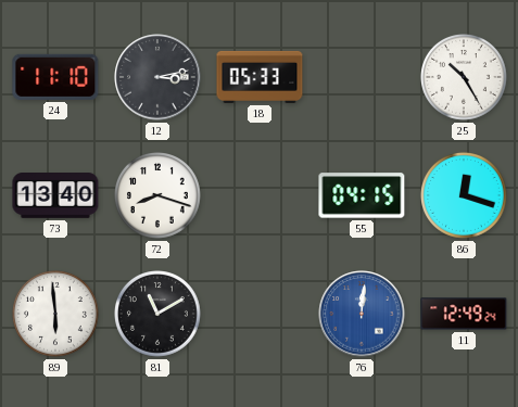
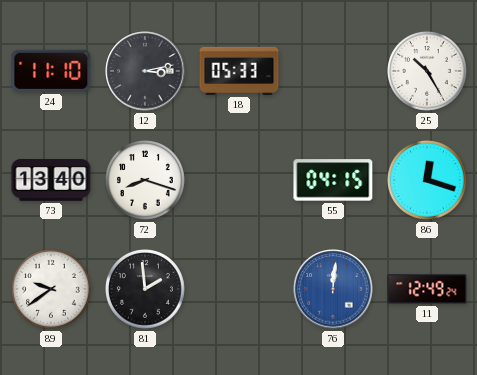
89: 5:59 -> 9:39 (52, 290)
81: 11:10 -> 1:59 (146, 290)
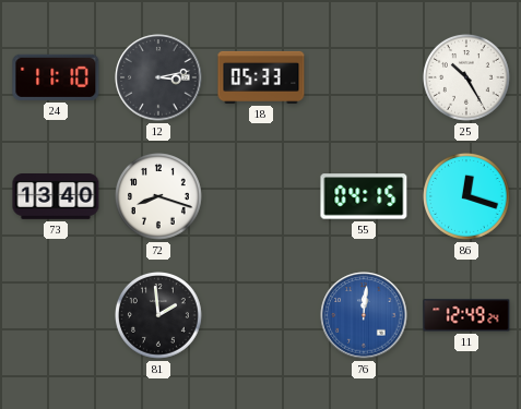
89: 9:39 -> none (52, 290)
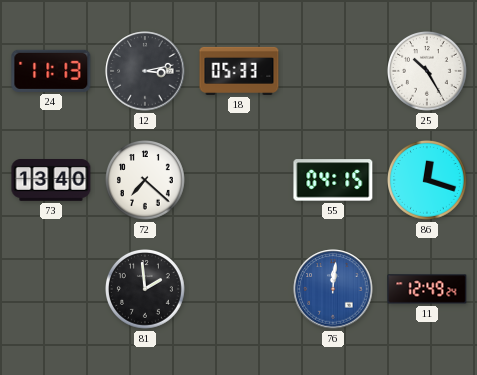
24: 11:10 -> 11:13 (51, 71)
72: 8:18 -> 7:22 (146, 181)
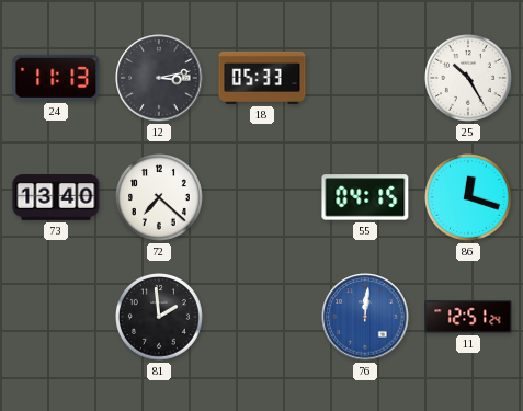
11: 12:49 -> 12:51 (468, 317)
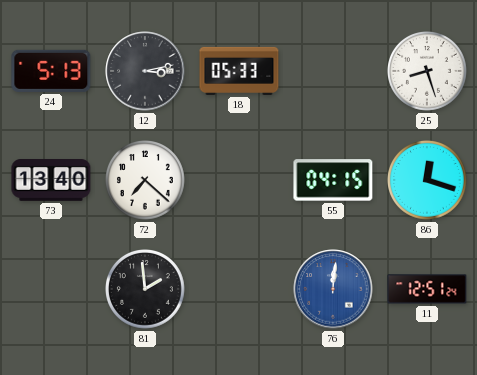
24: 11:13 -> 5:13 (51, 71)
25: 10:25 -> 8:27 (428, 72)
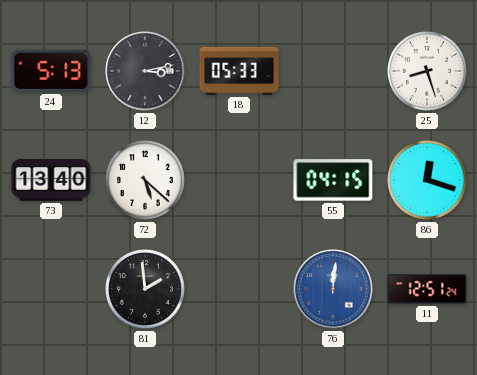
72: 7:22 -> 5:22 (146, 181)
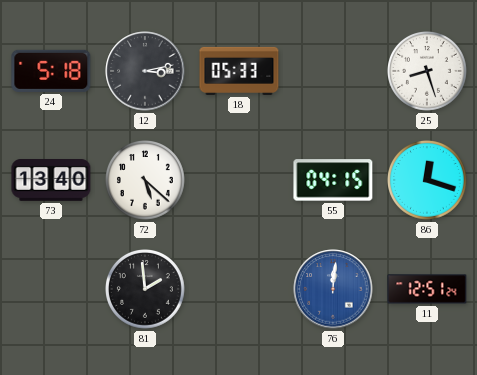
24: 5:13 -> 5:18 (51, 71)
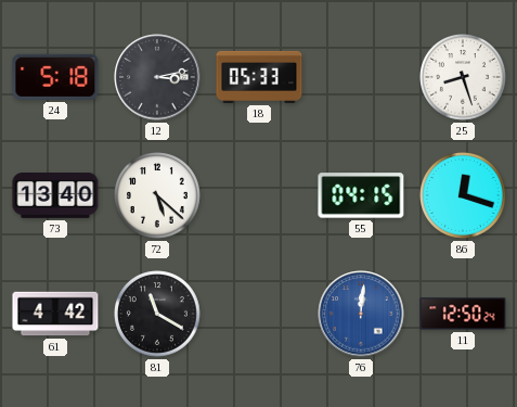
61: none -> 4:42 (55, 314)
81: 1:59 -> 11:20 (158, 315)
11: 12:51 -> 12:50 (463, 314)
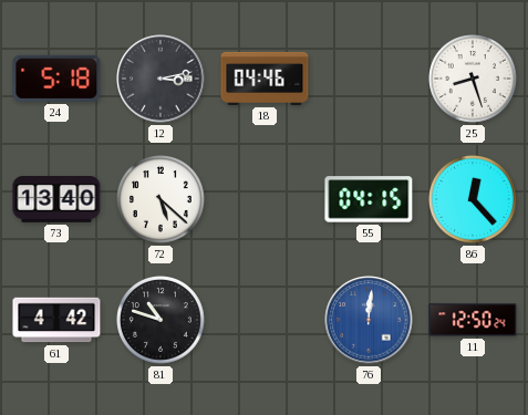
18: 05:33 -> 04:46 (265, 79)
86: 12:18 -> 12:23 (474, 200)
81: 11:20 -> 10:48 (162, 321)
